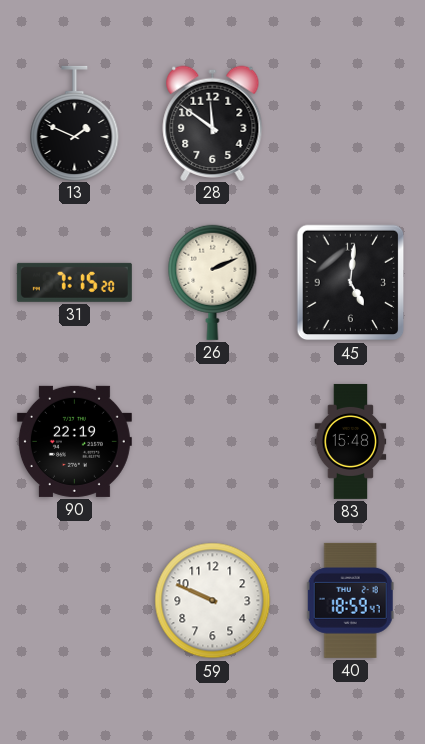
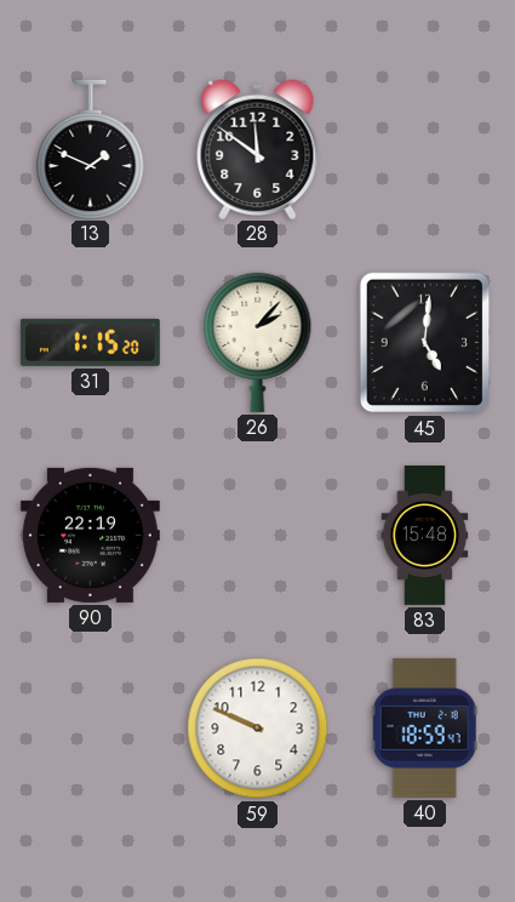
31: 7:15 -> 1:15 (90, 342)
26: 2:11 -> 2:07 (258, 342)
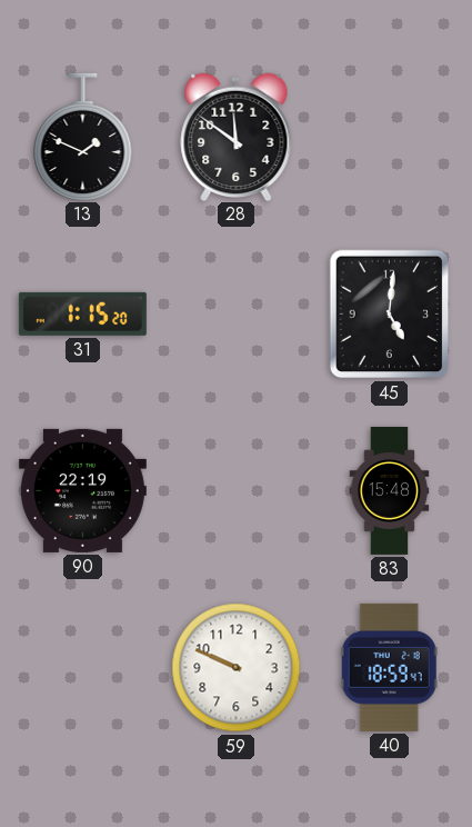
26: 2:07 -> none (258, 342)
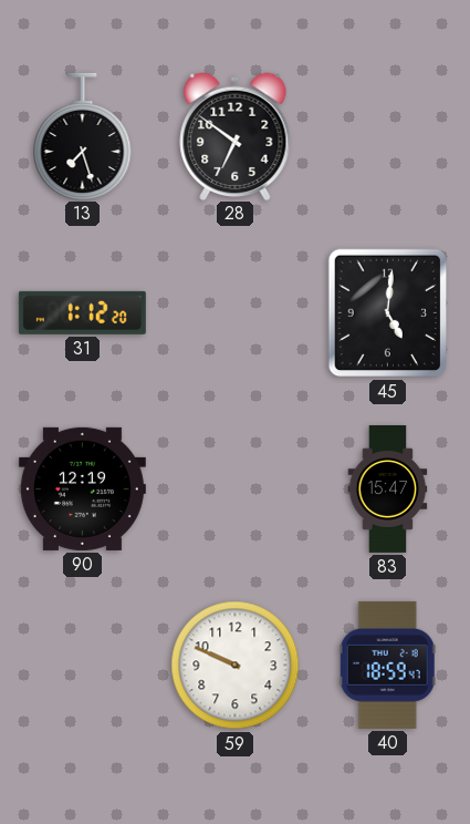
13: 1:49 -> 7:27 (83, 136)
28: 11:51 -> 6:51 (236, 136)
31: 1:15 -> 1:12 (82, 312)
90: 22:19 -> 12:19 (82, 488)
83: 15:48 -> 15:47 (388, 488)
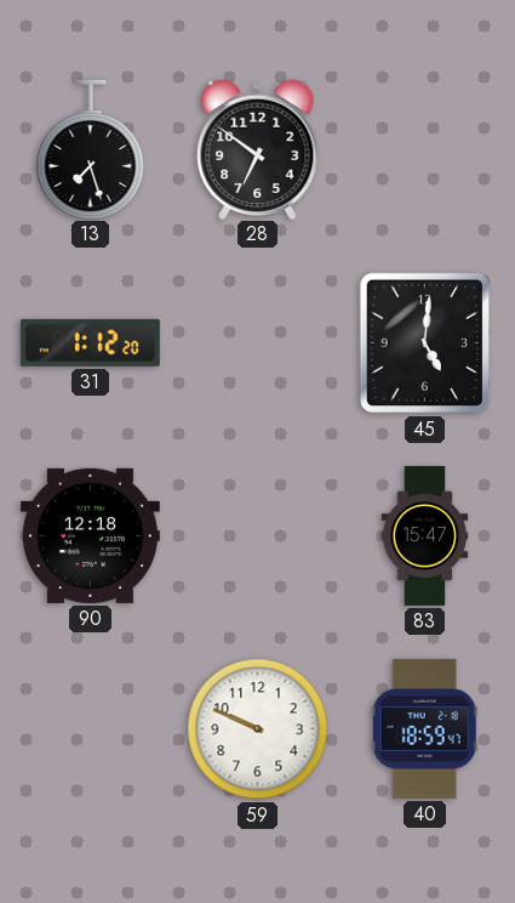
90: 12:19 -> 12:18 (90, 535)
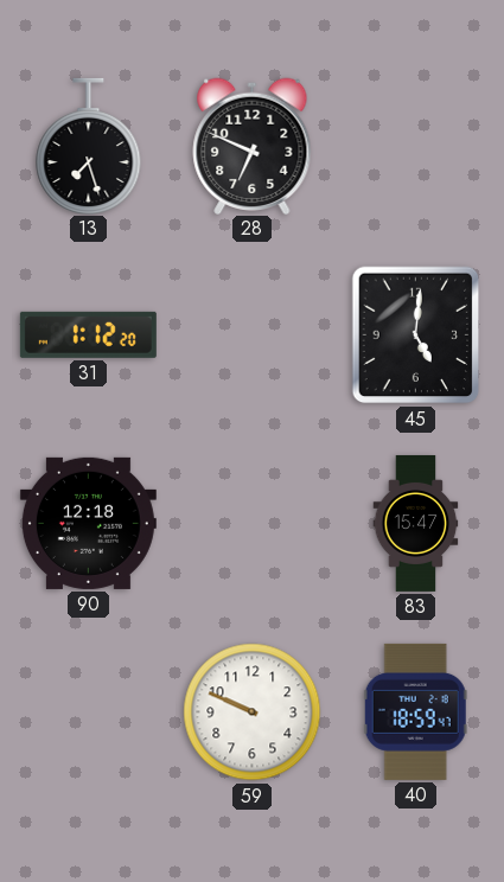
28: 6:51 -> 6:49 (253, 146)
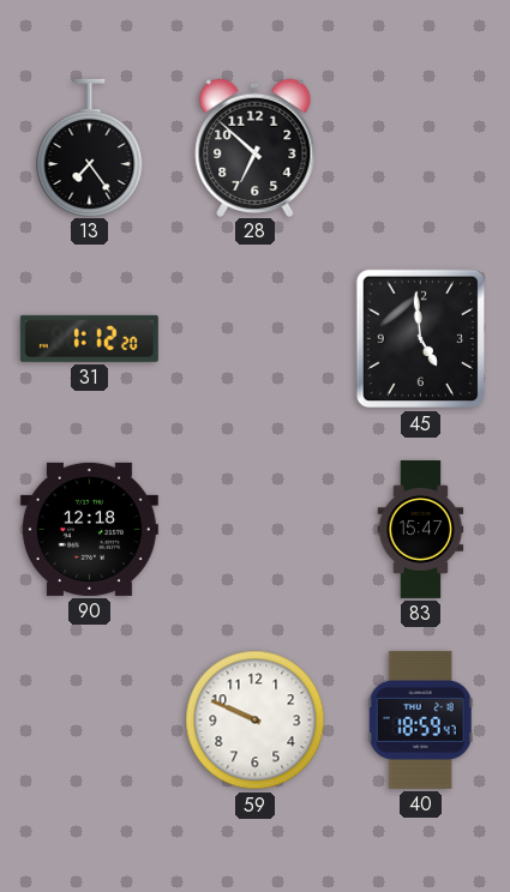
13: 7:27 -> 7:24 (90, 147)
28: 6:49 -> 6:52 (256, 147)
45: 5:01 -> 4:59 (421, 339)
